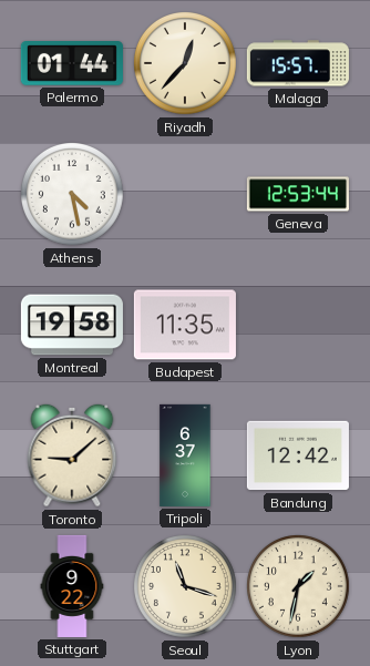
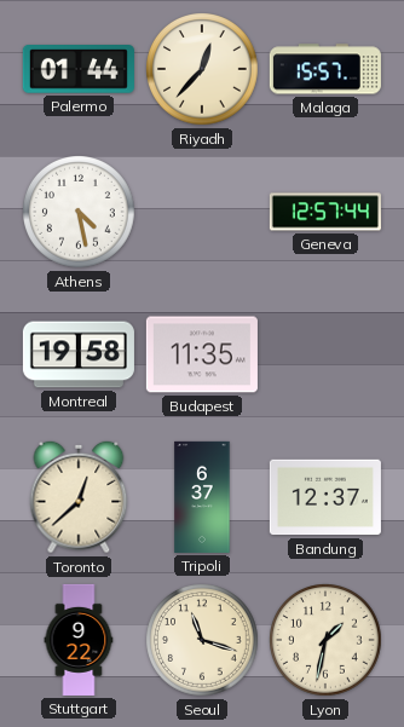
Geneva: 12:53 -> 12:57 (325, 212)
Toronto: 9:08 -> 12:38 (79, 497)
Bandung: 12:42 -> 12:37 (325, 497)
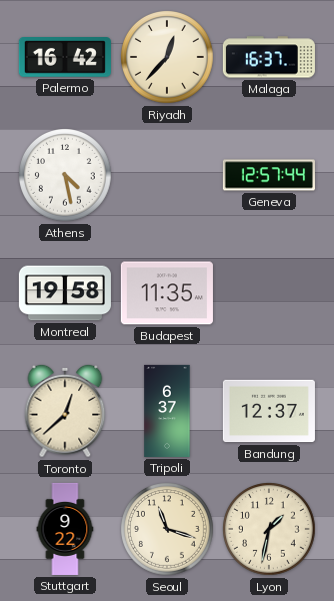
Palermo: 01:44 -> 16:42 (65, 58)
Malaga: 15:57 -> 16:37 (269, 57)
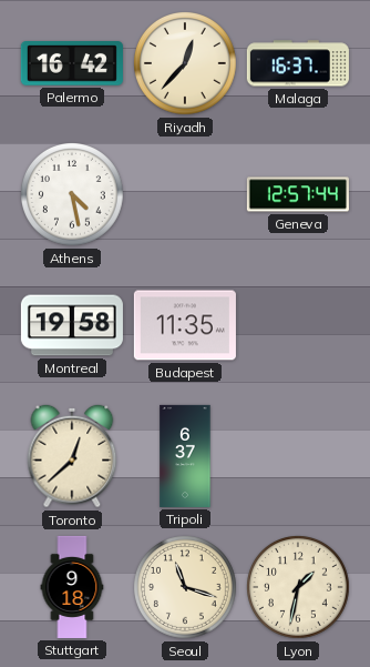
Bandung: 12:37 -> none (269, 411)
Stuttgart: 9:22 -> 9:18 (72, 587)
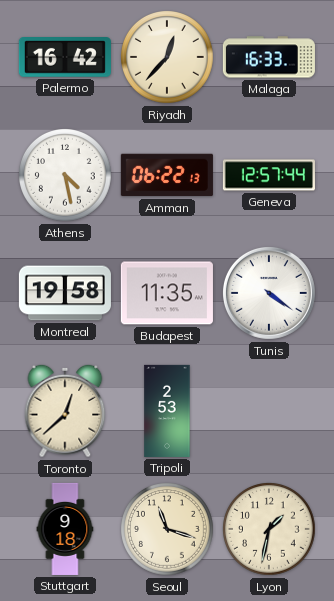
Malaga: 16:37 -> 16:33 (269, 57)
Amman: none -> 06:22 (167, 175)
Tunis: none -> 4:21 (269, 293)
Tripoli: 6:37 -> 2:53 (167, 411)
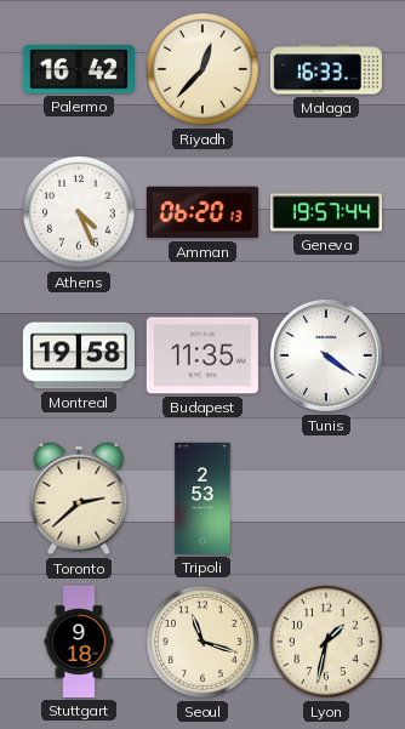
Athens: 4:28 -> 4:26 (80, 213)
Amman: 06:22 -> 06:20 (202, 212)
Geneva: 12:57 -> 19:57 (326, 212)
Toronto: 12:38 -> 2:38 (79, 499)
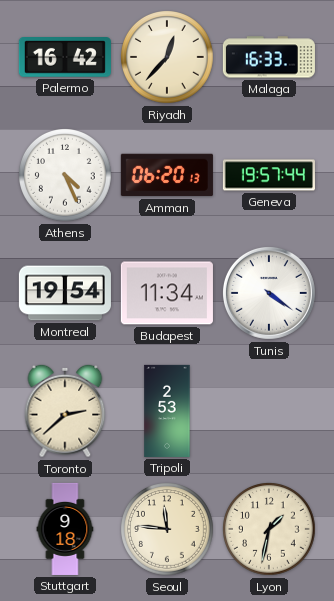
Montreal: 19:58 -> 19:54 (65, 293)
Budapest: 11:35 -> 11:34 (167, 293)
Seoul: 11:18 -> 11:46 (168, 530)
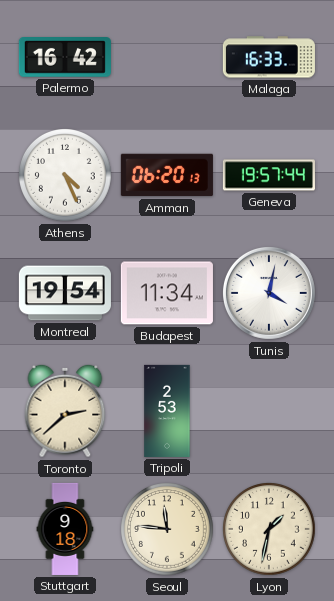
Riyadh: 12:37 -> none (168, 58)
Tunis: 4:21 -> 4:02 (269, 293)
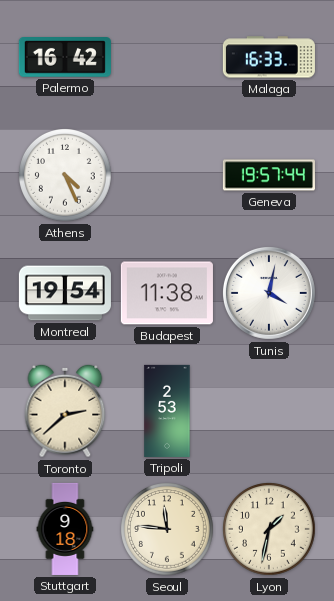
Amman: 06:20 -> none (167, 175)
Budapest: 11:34 -> 11:38 (167, 293)
